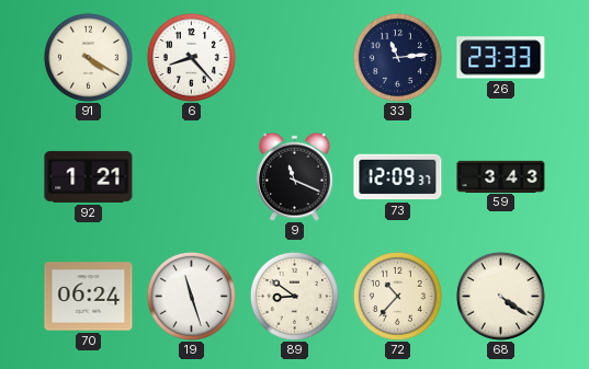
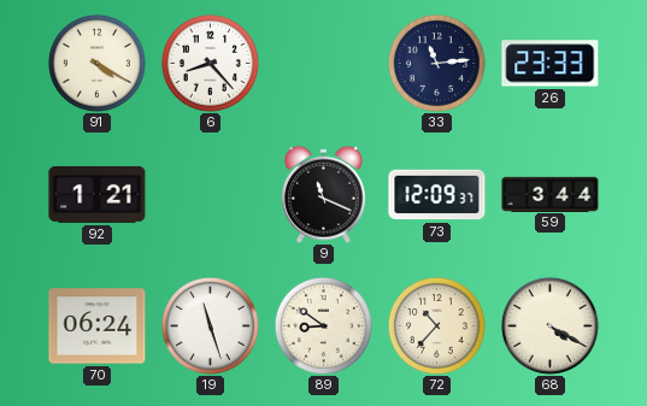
59: 3:43 -> 3:44 (551, 194)
68: 4:21 -> 4:20 (549, 325)
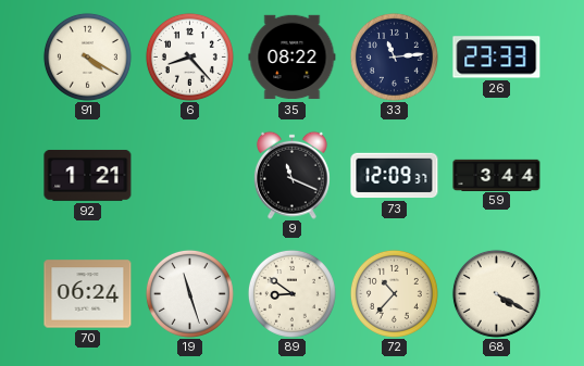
35: none -> 08:22 (293, 58)
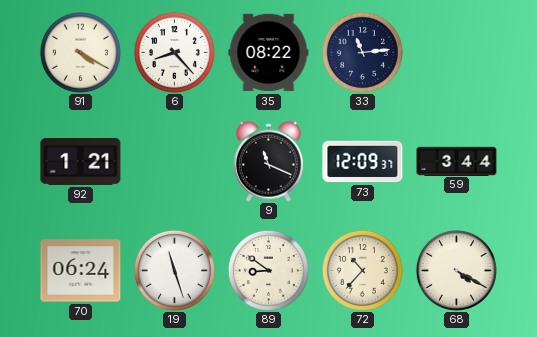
26: 23:33 -> none (497, 58)
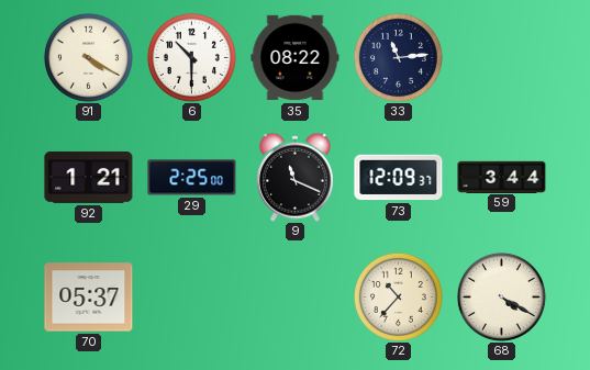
6: 8:23 -> 10:30 (191, 57)
29: none -> 2:25 (192, 178)
70: 06:24 -> 05:37 (89, 298)
19: 11:27 -> none (174, 270)
89: 8:51 -> none (268, 270)
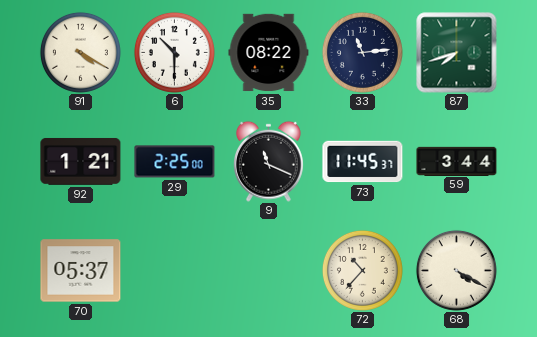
87: none -> 7:42 (457, 53)
73: 12:09 -> 11:45 (363, 162)
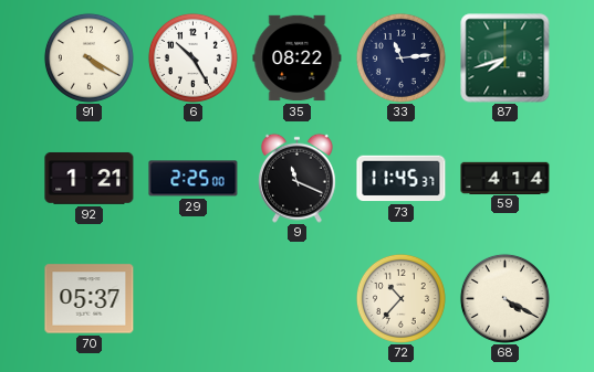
6: 10:30 -> 10:25 (192, 57)
59: 3:44 -> 4:14 (506, 178)
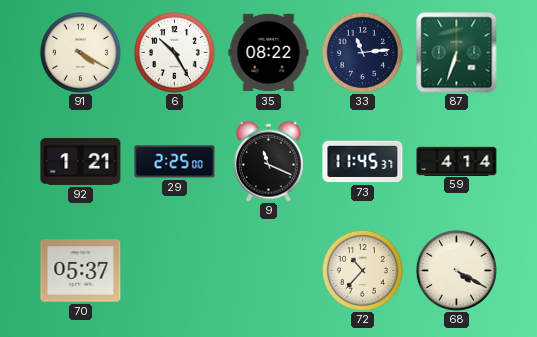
87: 7:42 -> 6:33 (457, 53)
